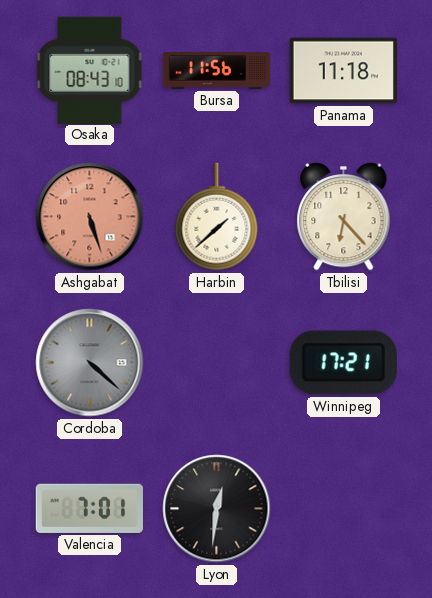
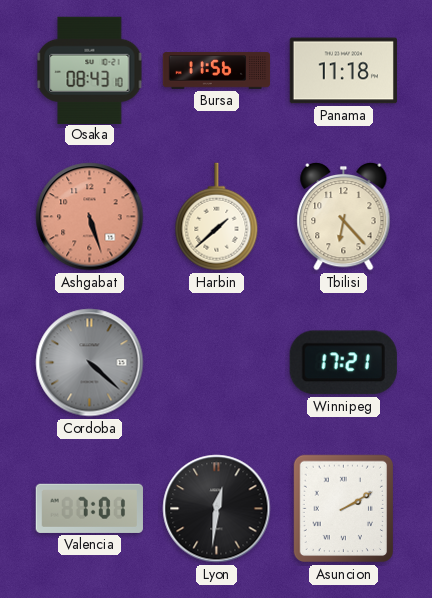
Asuncion: none -> 2:10 (343, 509)
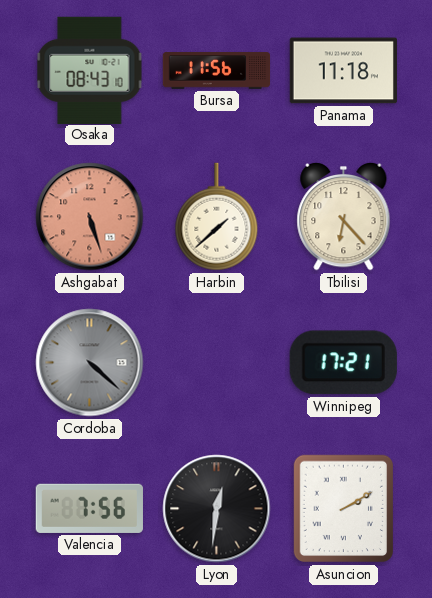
Valencia: 7:01 -> 7:56 (89, 508)
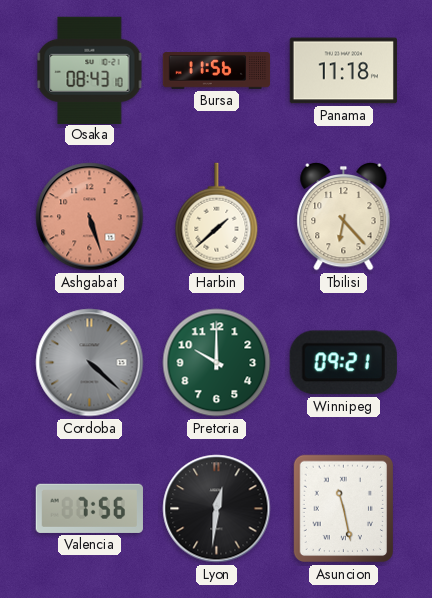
Pretoria: none -> 10:00 (217, 363)
Winnipeg: 17:21 -> 09:21 (343, 363)
Asuncion: 2:10 -> 11:28 (343, 509)
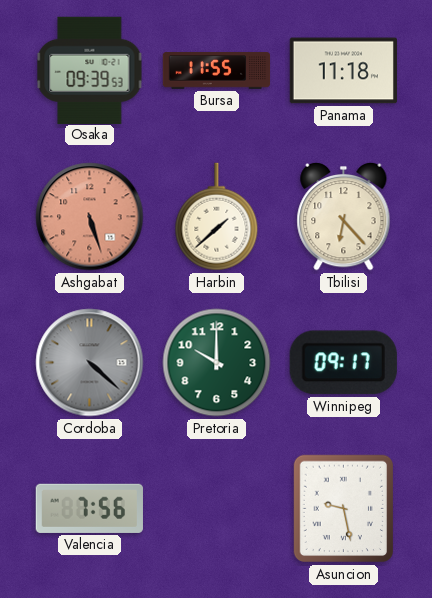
Osaka: 08:43 -> 09:39 (90, 70)
Bursa: 11:56 -> 11:55 (217, 71)
Winnipeg: 09:21 -> 09:17 (343, 363)
Lyon: 12:31 -> none (217, 509)
Asuncion: 11:28 -> 9:28 (343, 509)
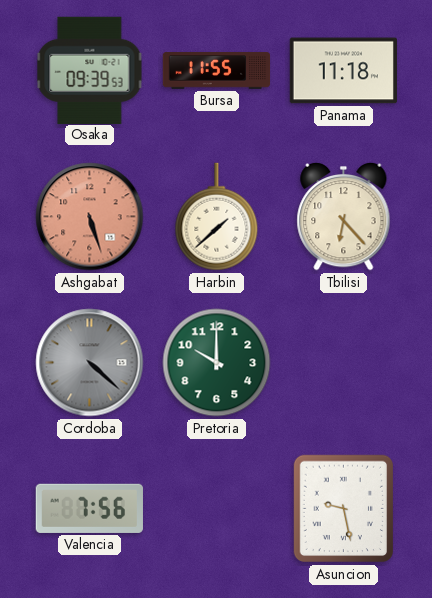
Winnipeg: 09:17 -> none (343, 363)
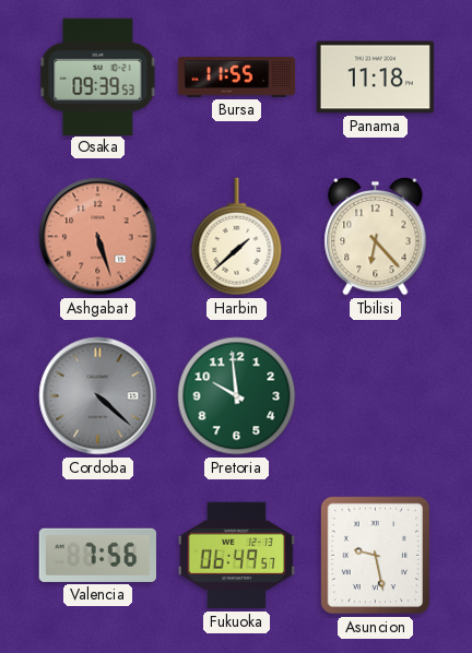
Pretoria: 10:00 -> 9:59 (237, 396)
Fukuoka: none -> 06:49 (236, 556)
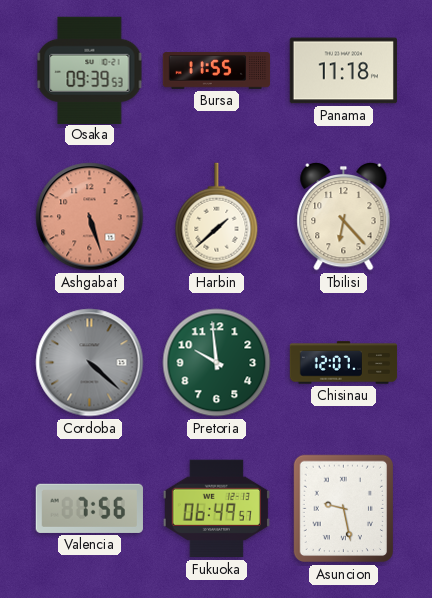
Chisinau: none -> 12:07 (344, 363)
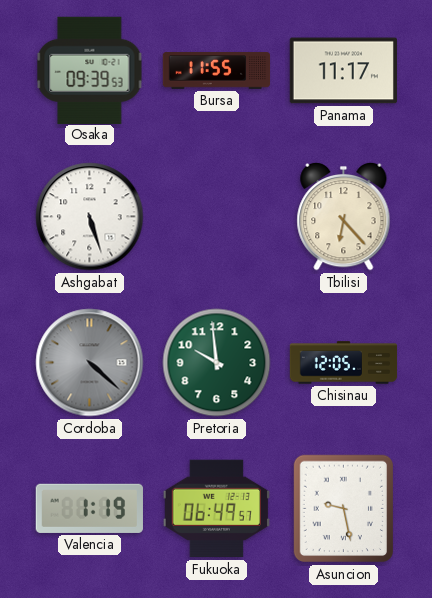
Panama: 11:18 -> 11:17 (343, 71)
Ashgabat dial: salmon -> white (90, 217)
Harbin: 1:38 -> none (217, 217)
Chisinau: 12:07 -> 12:05 (344, 363)
Valencia: 7:56 -> 1:19 (89, 508)
